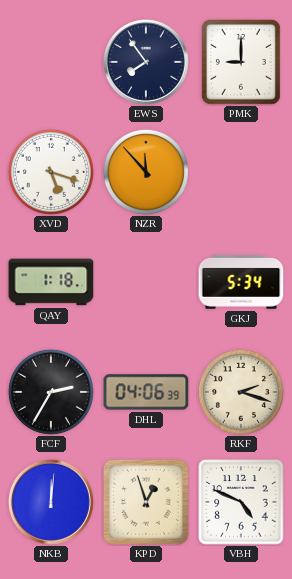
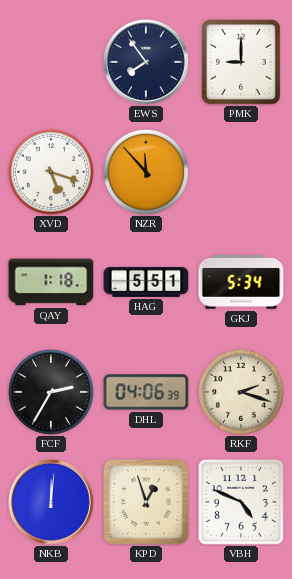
HAG: none -> 5:51 (146, 282)
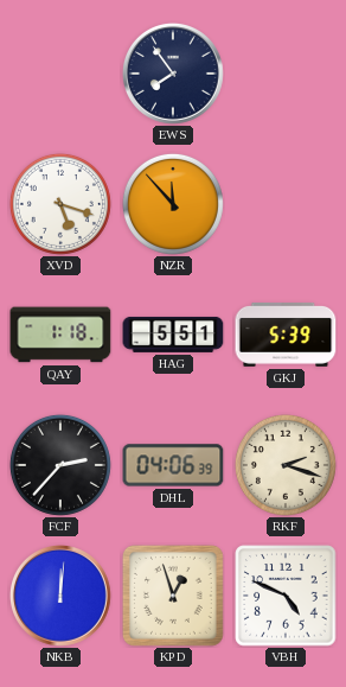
PMK: 9:00 -> none (242, 63)
GKJ: 5:34 -> 5:39 (286, 336)
FCF: 2:35 -> 2:37 (60, 465)
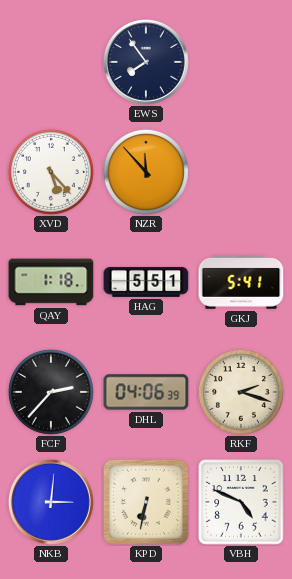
XVD: 5:18 -> 5:23 (51, 172)
GKJ: 5:39 -> 5:41 (241, 283)
NKB: 12:01 -> 3:01 (51, 502)
KPD: 12:57 -> 6:32 (147, 503)
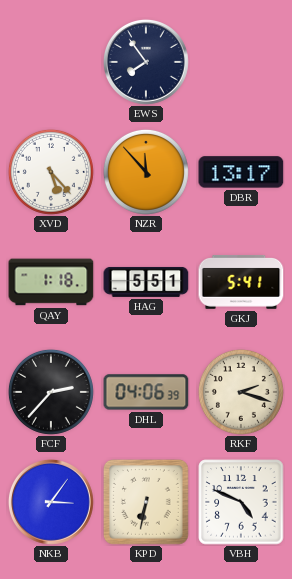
DBR: none -> 13:17 (241, 172)
NKB: 3:01 -> 3:06 (51, 502)
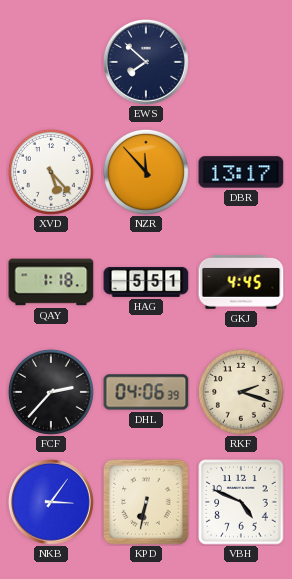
EWS: 7:54 -> 7:52 (146, 62)
GKJ: 5:41 -> 4:45 (241, 283)
